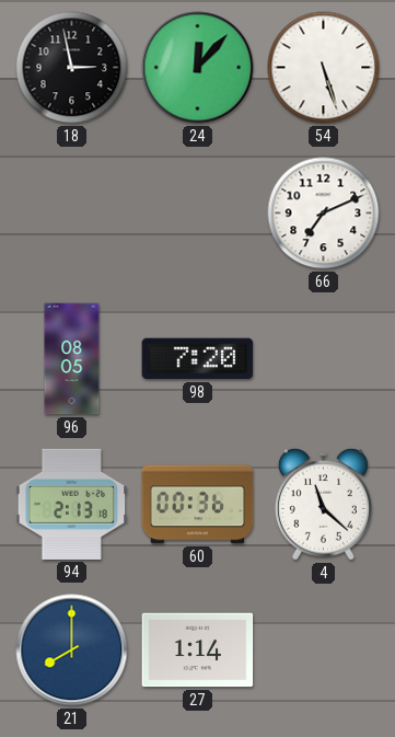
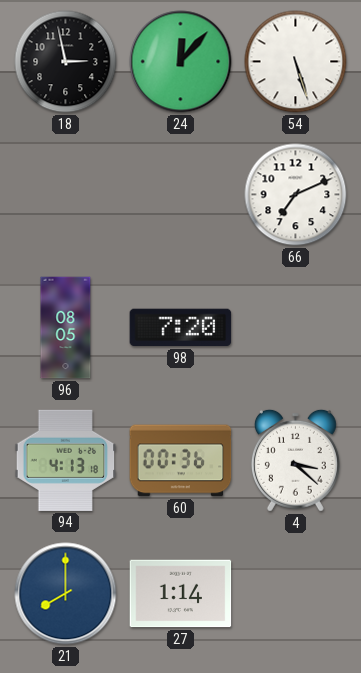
94: 2:13 -> 4:13 (66, 460)
4: 11:22 -> 3:22 (295, 460)
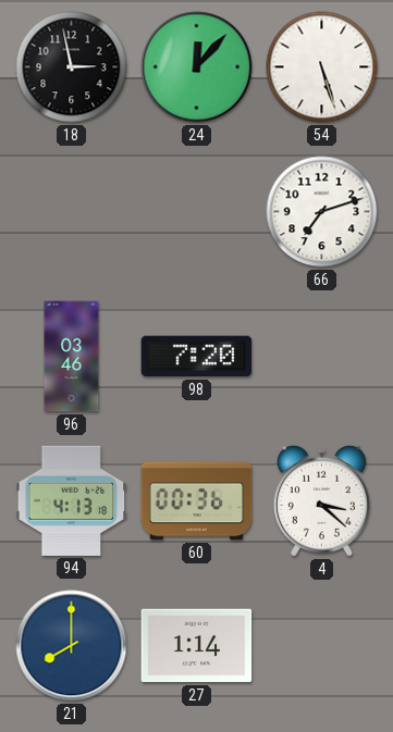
66: 7:11 -> 7:12 (322, 212)
96: 08:05 -> 03:46 (72, 357)
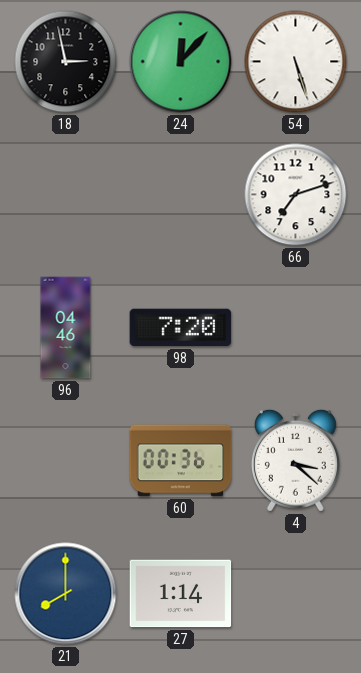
96: 03:46 -> 04:46 (66, 328)
94: 4:13 -> none (72, 500)
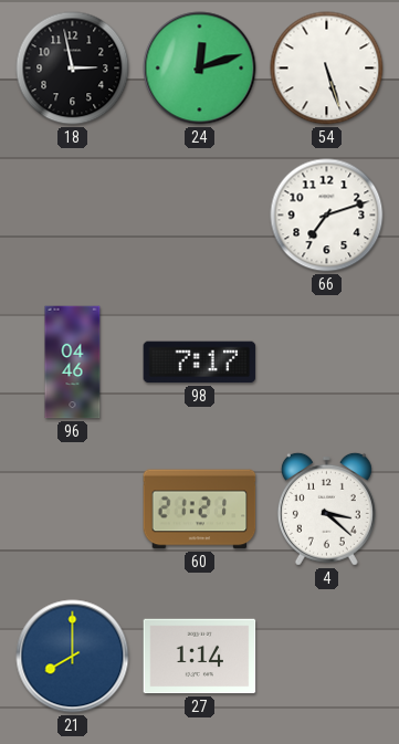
24: 12:07 -> 12:12 (200, 69)
98: 7:20 -> 7:17 (200, 363)
60: 00:36 -> 21:21 (200, 510)
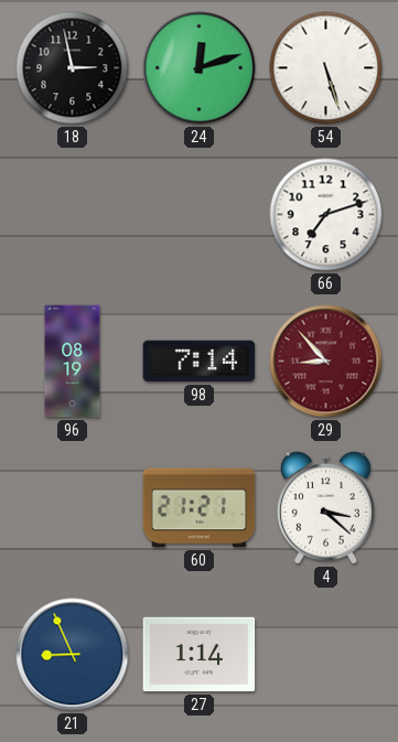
96: 04:46 -> 08:19 (73, 362)
98: 7:17 -> 7:14 (200, 362)
29: none -> 8:53 (326, 362)
21: 8:00 -> 8:56 (73, 655)
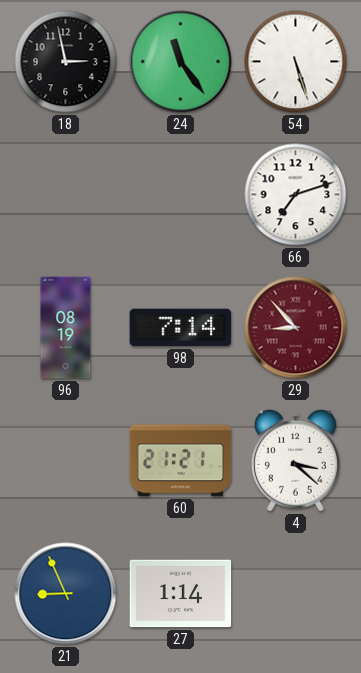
24: 12:12 -> 11:24 (181, 62)
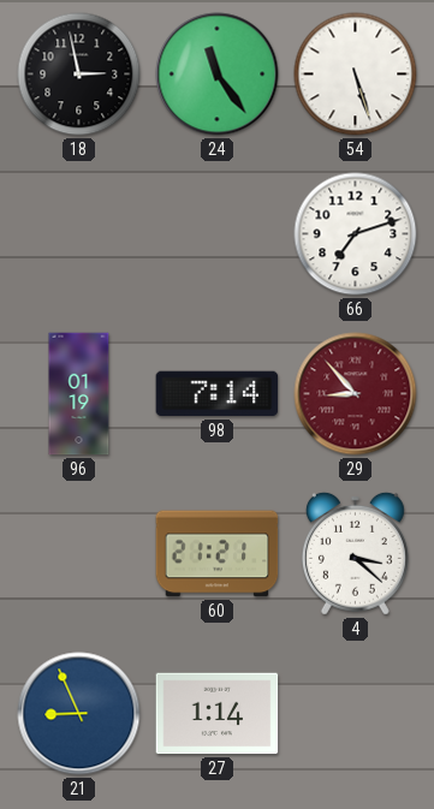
96: 08:19 -> 01:19 (79, 394)
